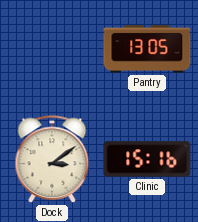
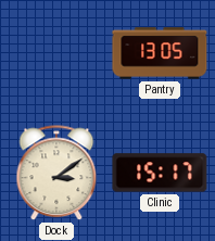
Clinic: 15:16 -> 15:17 (160, 173)
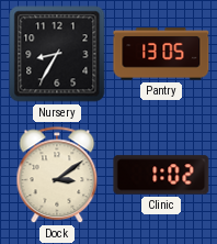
Nursery: none -> 8:35 (57, 54)
Clinic: 15:17 -> 1:02 (161, 175)
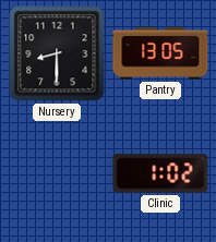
Nursery: 8:35 -> 8:30 (57, 53)
Dock: 3:09 -> none (57, 176)
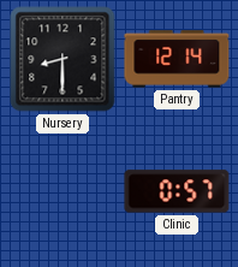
Pantry: 13:05 -> 12:14 (177, 59)
Clinic: 1:02 -> 0:57 (177, 191)
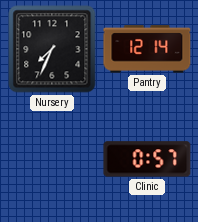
Nursery: 8:30 -> 7:34 (52, 49)
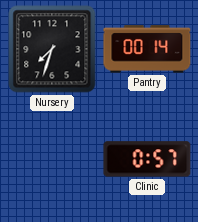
Nursery: 7:34 -> 7:33 (52, 49)
Pantry: 12:14 -> 00:14 (147, 49)
